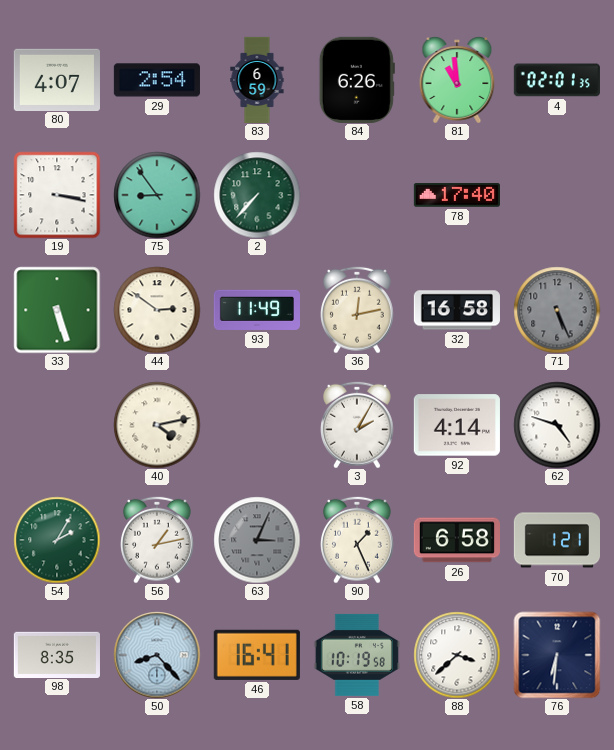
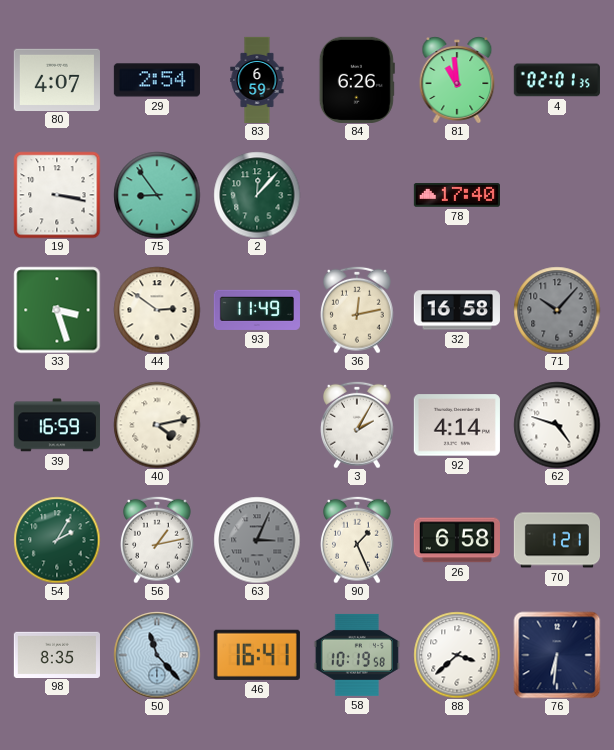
2: 7:37 -> 12:07 (257, 195)
33: 5:27 -> 3:27 (57, 310)
71: 5:26 -> 10:07 (557, 310)
39: none -> 16:59 (57, 425)
50: 8:23 -> 11:23 (157, 655)
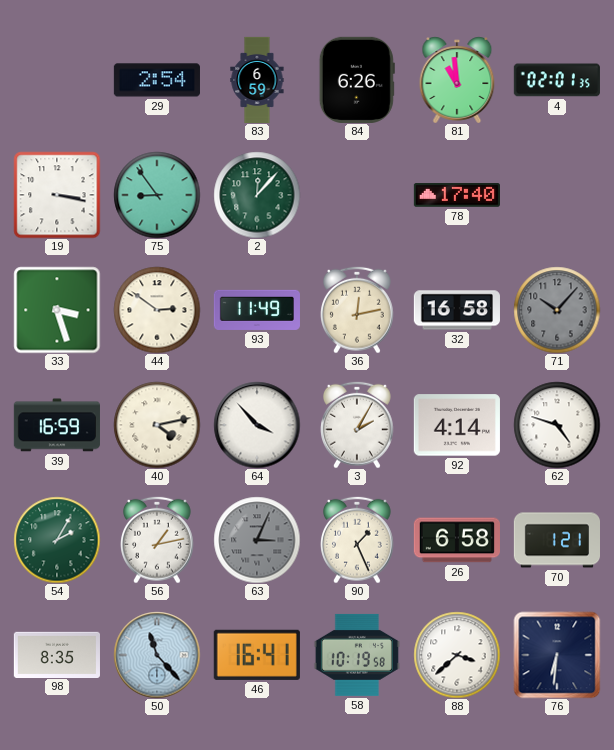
80: 4:07 -> none (57, 79)
64: none -> 3:53 (257, 425)
